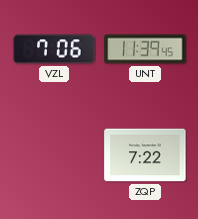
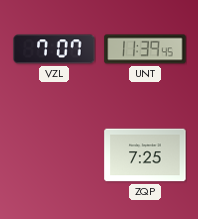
VZL: 7:06 -> 7:07 (54, 49)
ZQP: 7:22 -> 7:25 (145, 155)
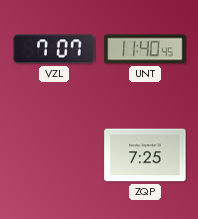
UNT: 11:39 -> 11:40 (145, 49)
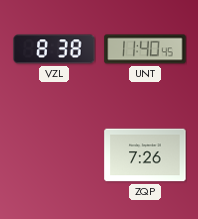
VZL: 7:07 -> 8:38 (54, 49)
ZQP: 7:25 -> 7:26 (145, 155)
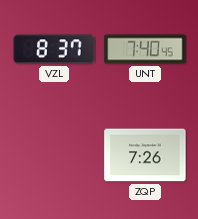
VZL: 8:38 -> 8:37 (54, 49)
UNT: 11:40 -> 7:40 (145, 49)
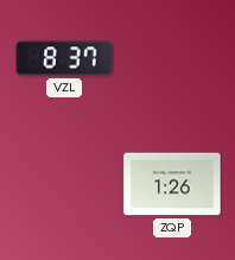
UNT: 7:40 -> none (145, 49)
ZQP: 7:26 -> 1:26 (172, 184)
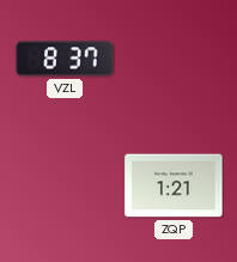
ZQP: 1:26 -> 1:21 (174, 185)
